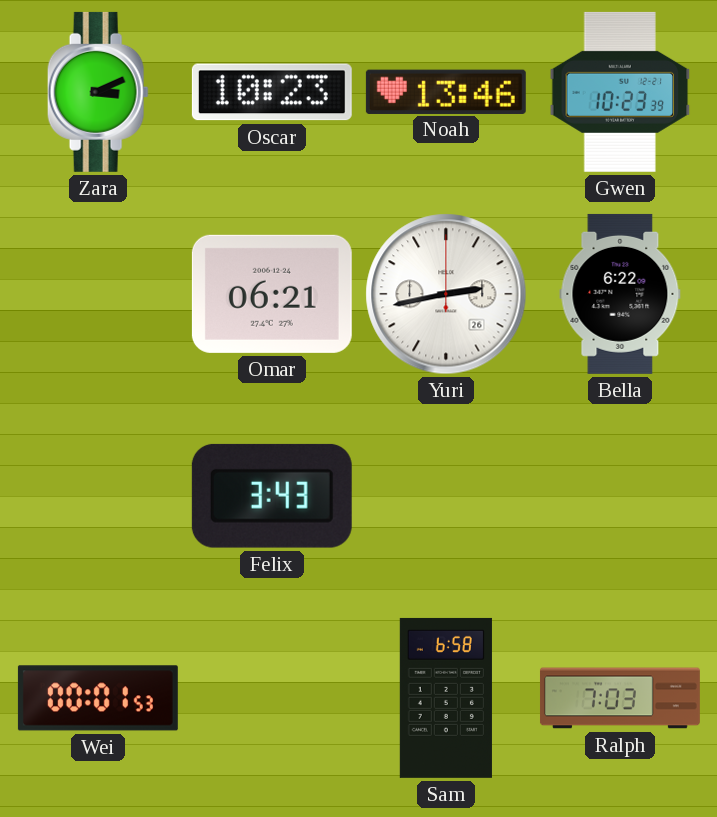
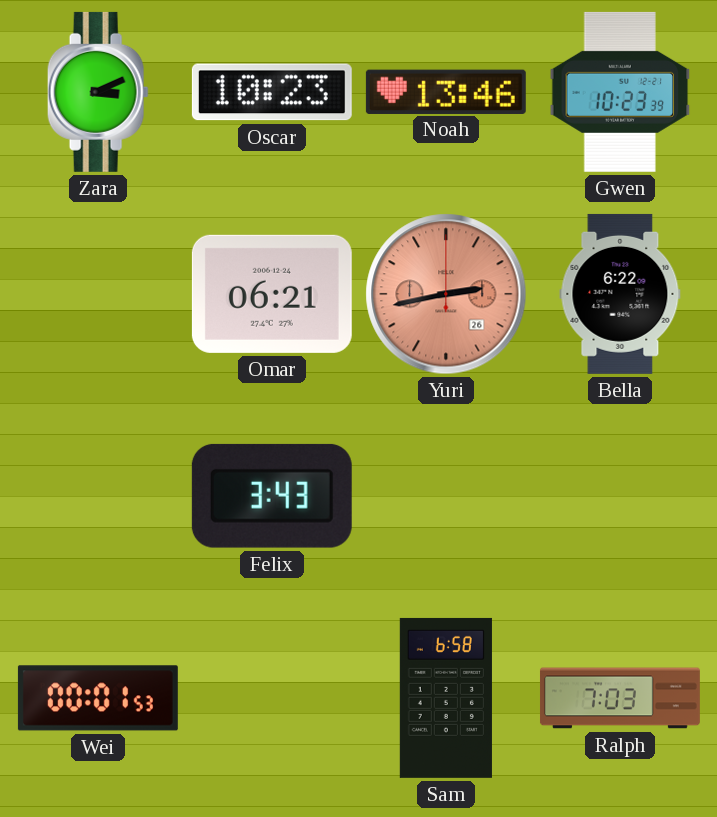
Yuri dial: white -> salmon (446, 294)
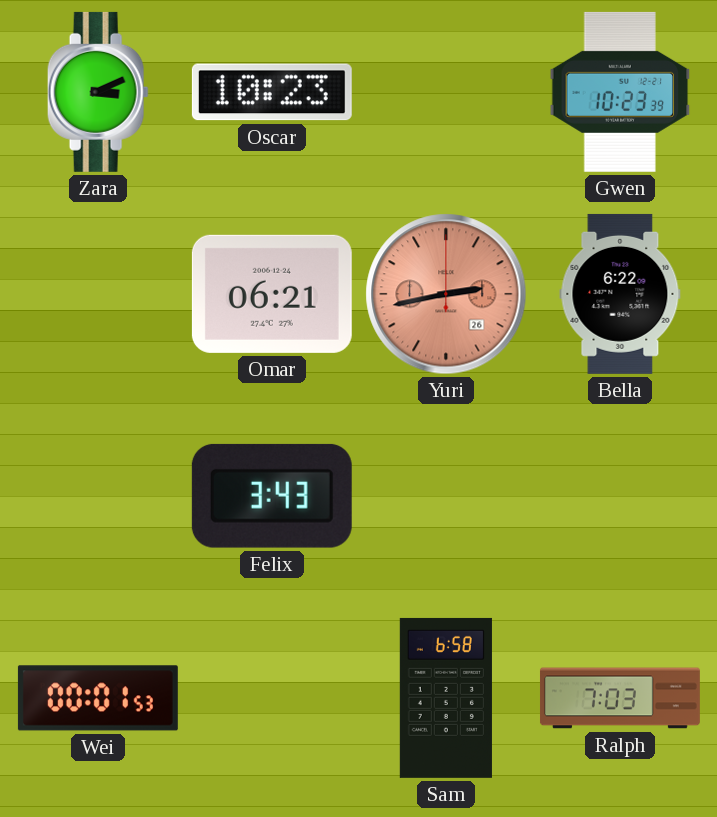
Noah: 13:46 -> none (446, 91)
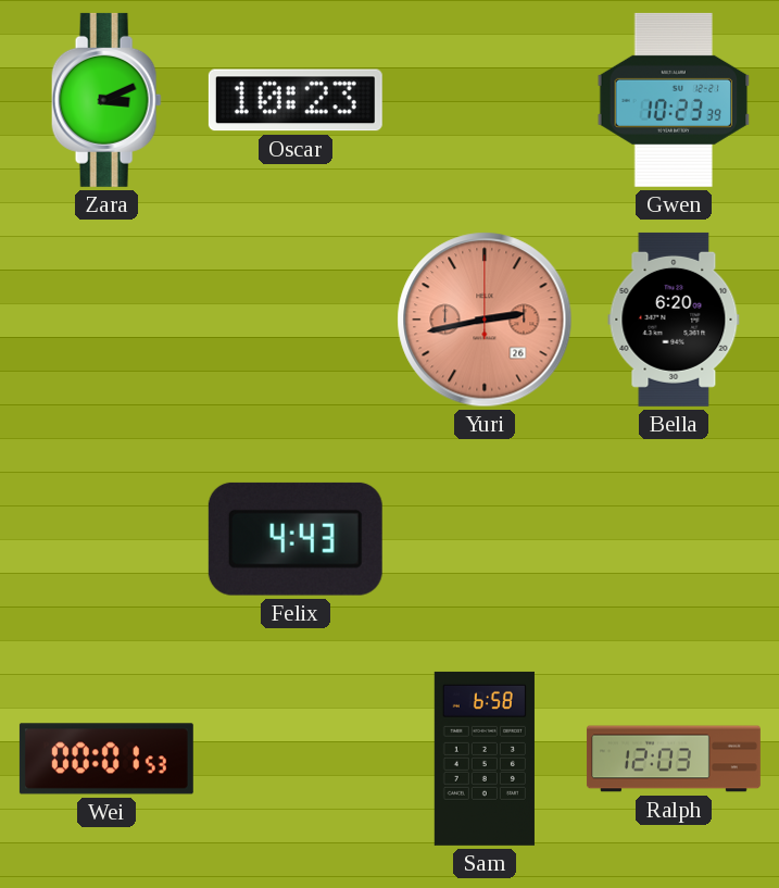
Omar: 06:21 -> none (272, 294)
Bella: 6:22 -> 6:20 (674, 320)
Felix: 3:43 -> 4:43 (296, 539)
Ralph: 7:03 -> 12:03 (674, 759)
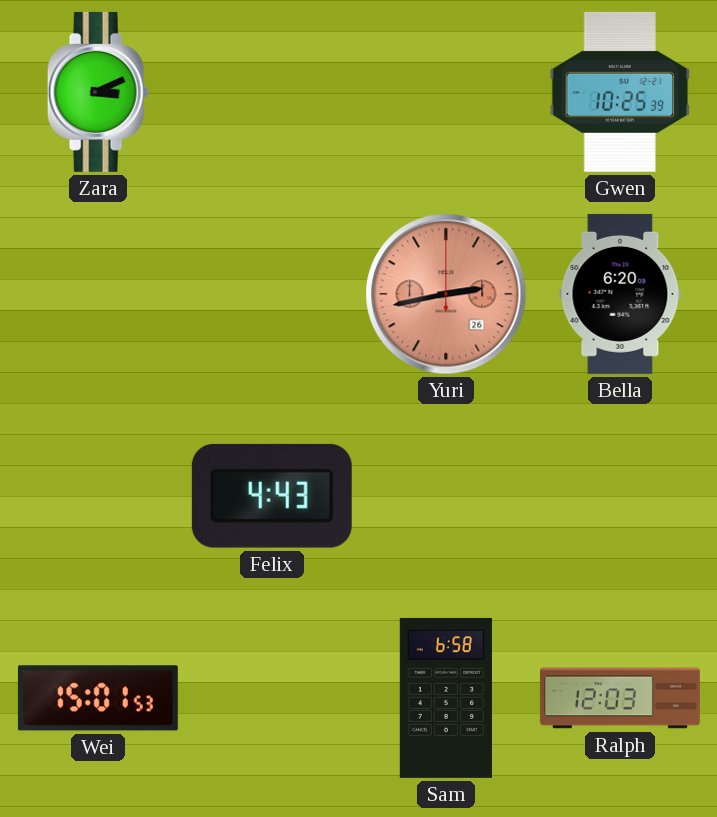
Oscar: 10:23 -> none (296, 100)
Gwen: 10:23 -> 10:25 (620, 92)
Wei: 00:01 -> 15:01 (98, 698)
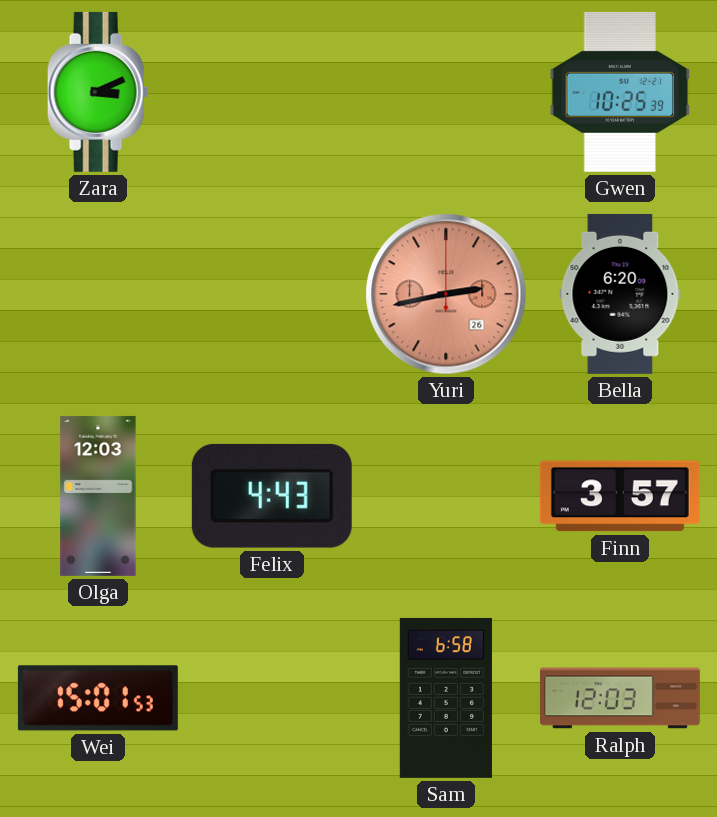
Olga: none -> 12:03 (98, 496)
Finn: none -> 3:57 (620, 496)
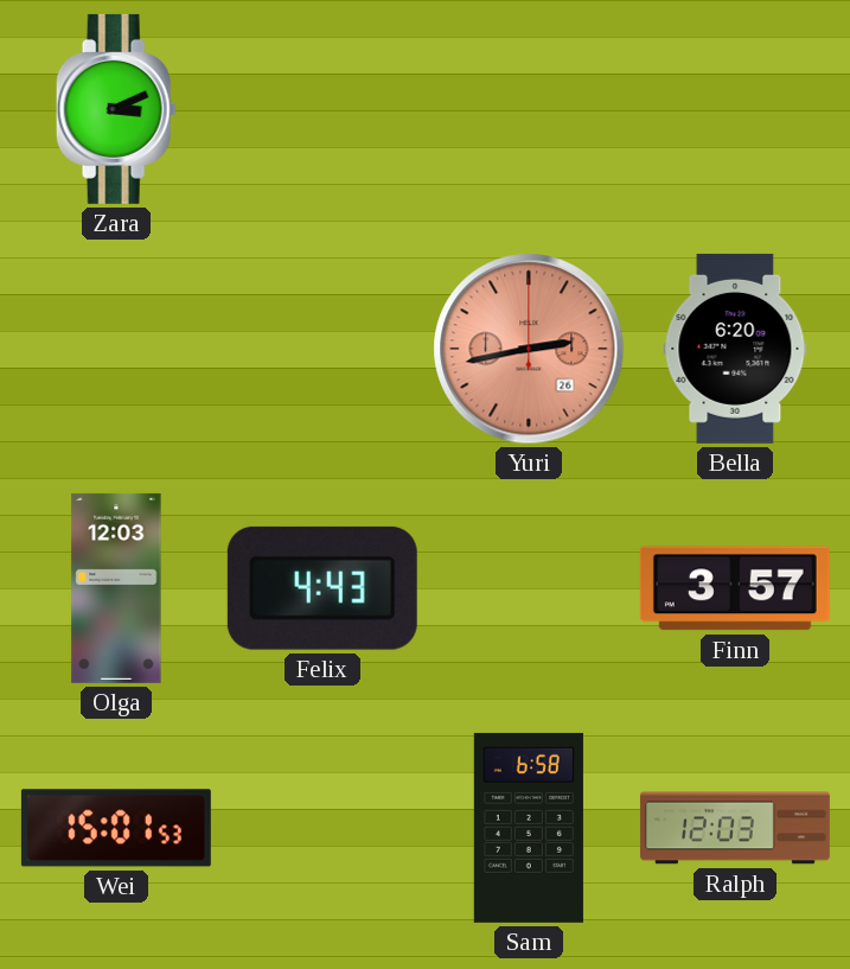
Gwen: 10:25 -> none (620, 92)
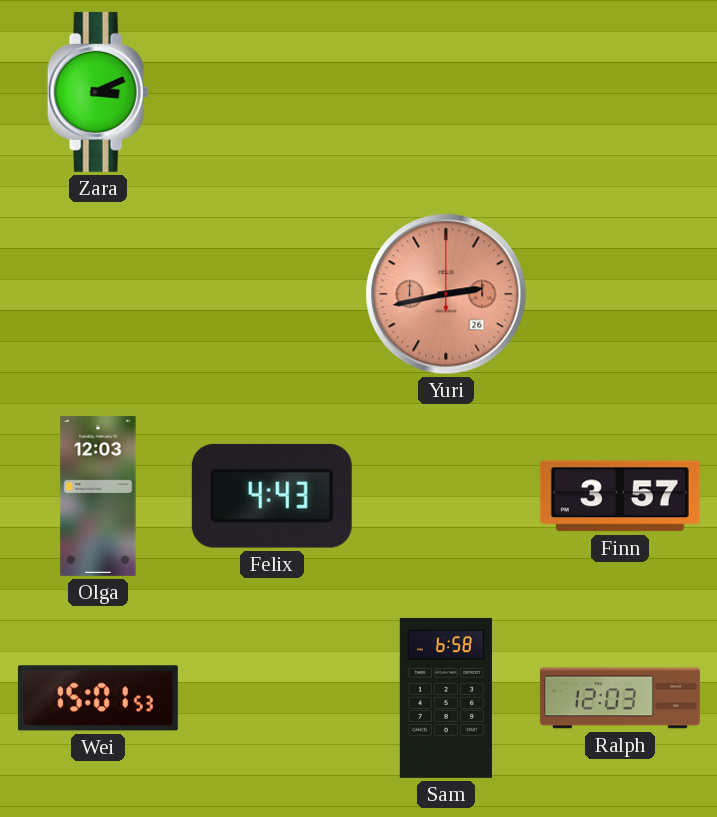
Bella: 6:20 -> none (735, 349)
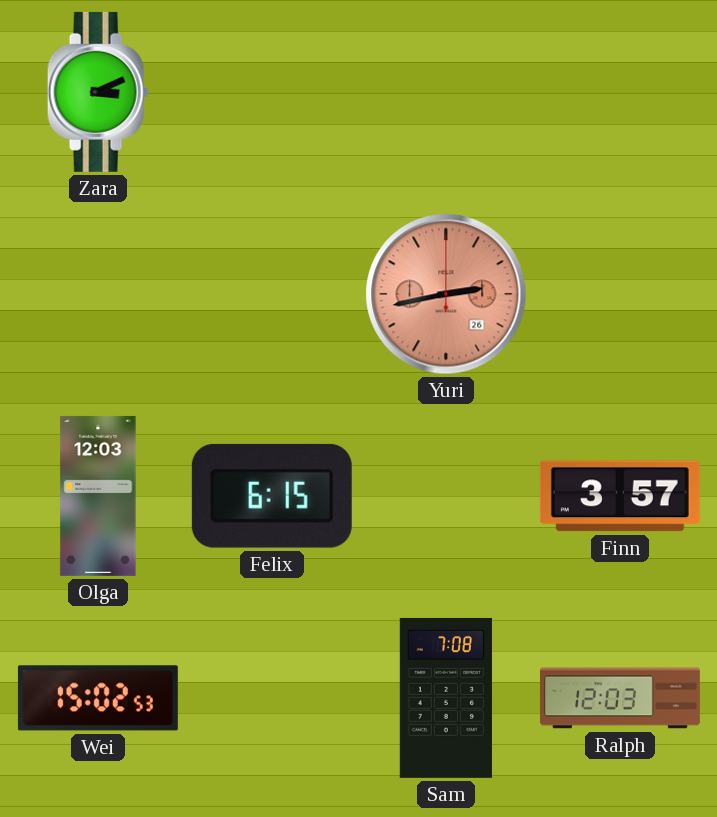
Felix: 4:43 -> 6:15 (272, 496)
Wei: 15:01 -> 15:02 (98, 698)
Sam: 6:58 -> 7:08 (446, 698)
